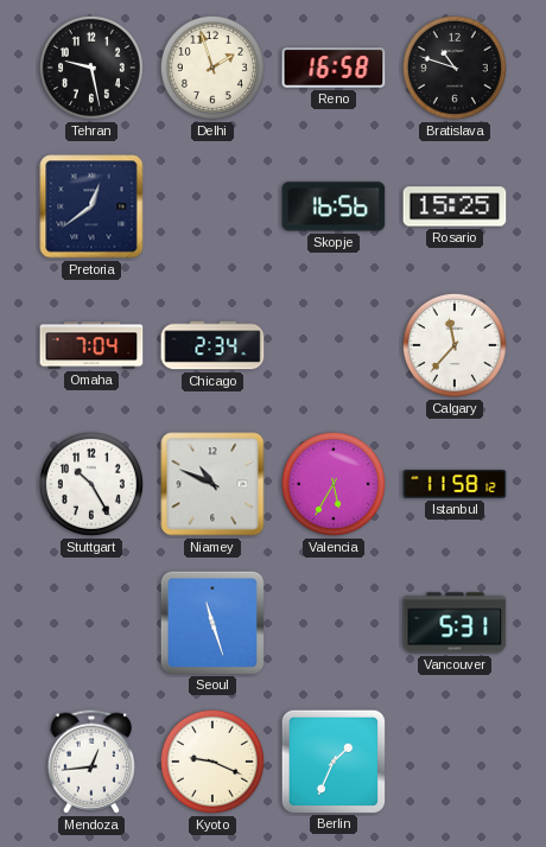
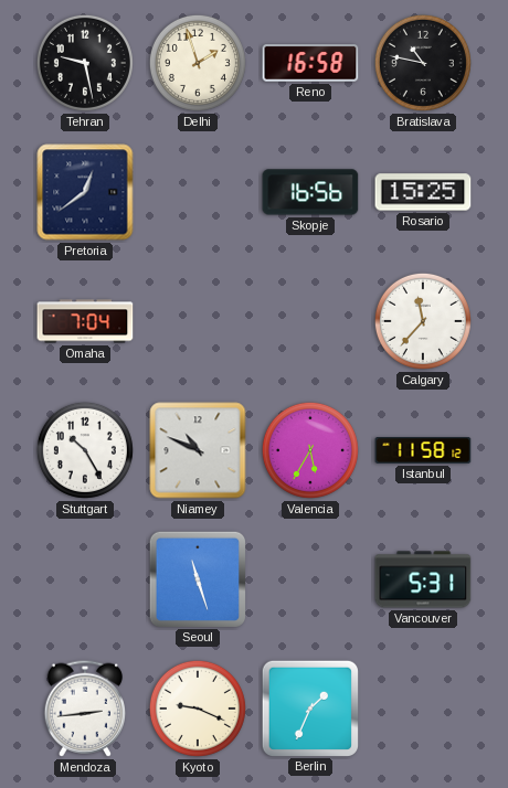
Bratislava: 10:48 -> 10:47 (423, 63)
Chicago: 2:34 -> none (212, 345)
Mendoza: 12:44 -> 2:44 (84, 709)
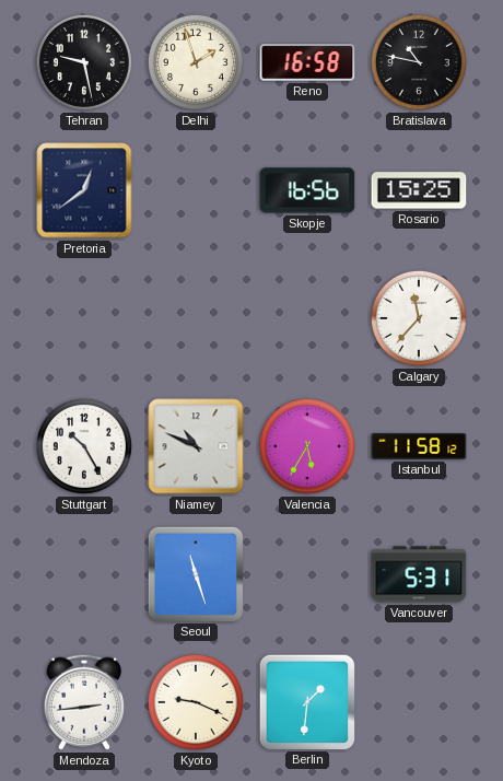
Omaha: 7:04 -> none (85, 321)
Berlin: 1:34 -> 1:31 (306, 701)
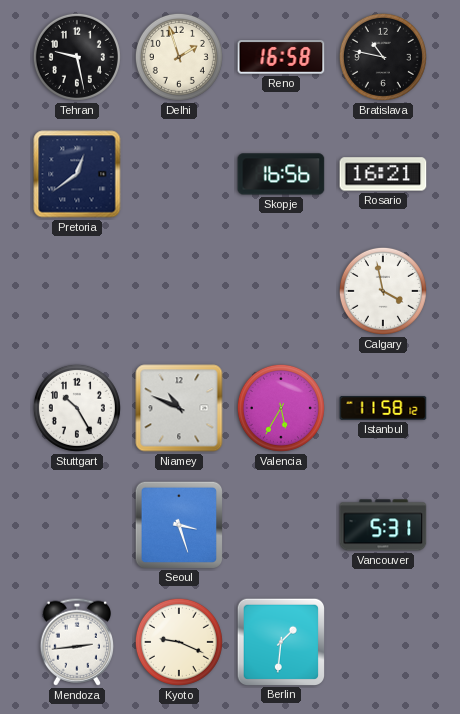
Rosario: 15:25 -> 16:21 (383, 174)
Calgary: 11:37 -> 3:58 (383, 291)
Seoul: 11:27 -> 3:27 (178, 524)
